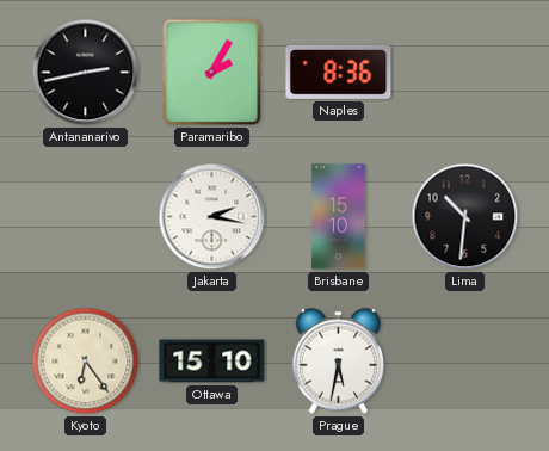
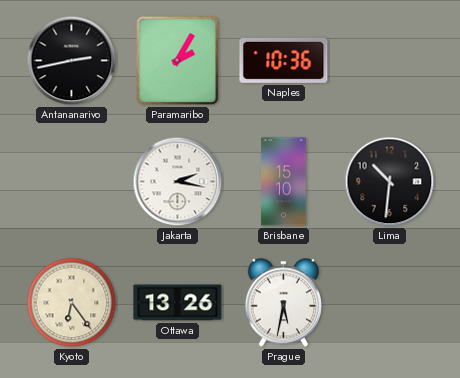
Naples: 8:36 -> 10:36 (284, 60)
Ottawa: 15:10 -> 13:26 (178, 303)
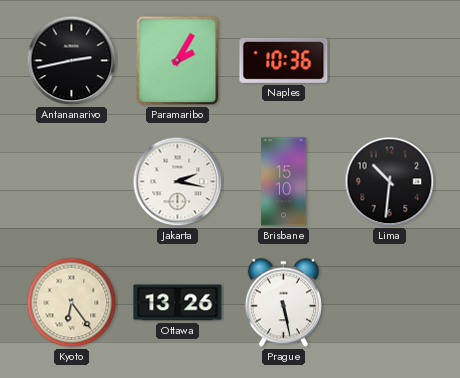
Prague: 5:32 -> 5:28 (283, 303)
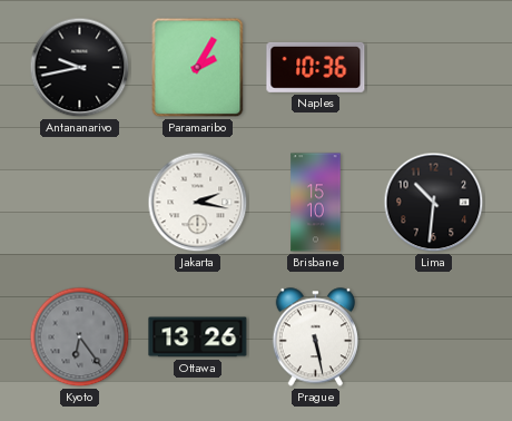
Antananarivo: 2:43 -> 9:43 (80, 68)
Kyoto dial: cream -> grey (80, 337)
